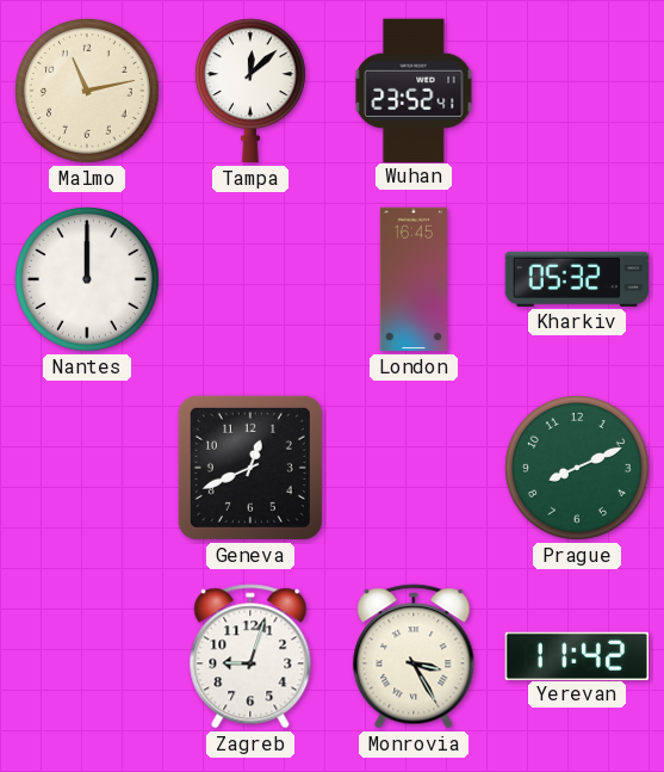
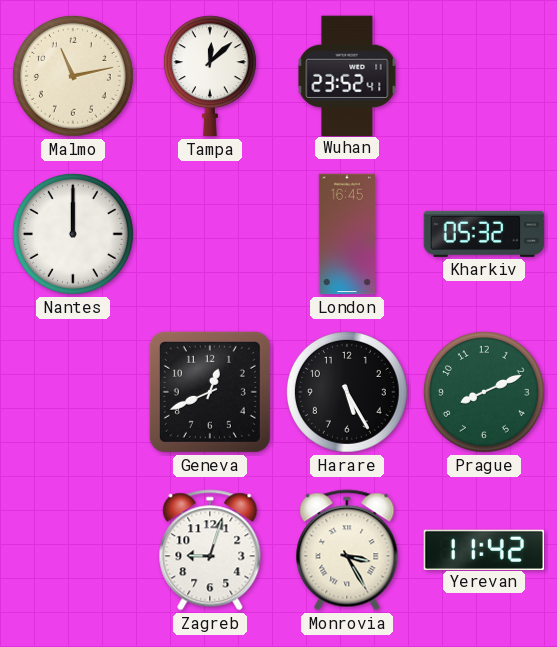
Harare: none -> 5:25 (347, 392)
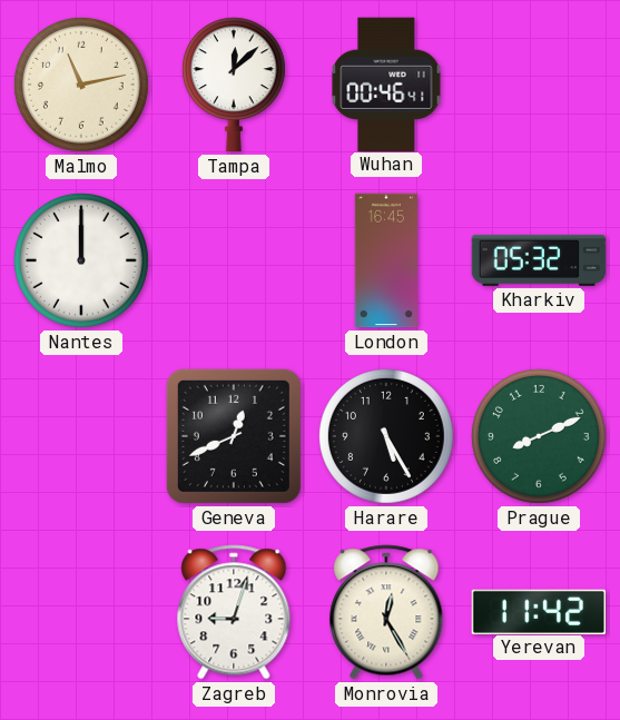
Wuhan: 23:52 -> 00:46 (386, 83)
Monrovia: 3:25 -> 12:25 (386, 612)
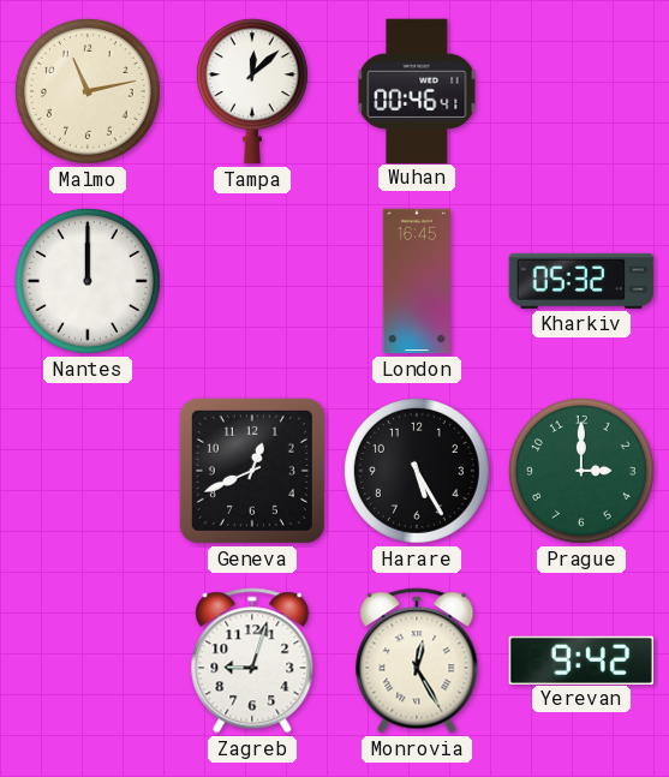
Prague: 8:11 -> 3:00 (581, 471)
Yerevan: 11:42 -> 9:42 (580, 659)
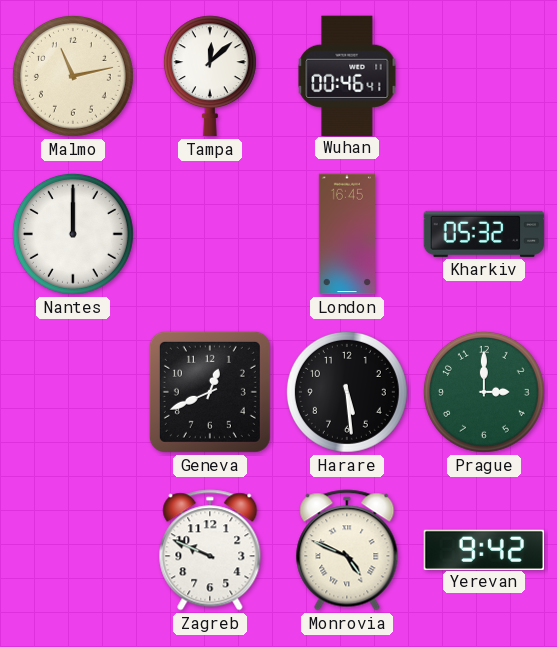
Harare: 5:25 -> 5:29 (347, 392)
Zagreb: 9:03 -> 9:49 (210, 550)
Monrovia: 12:25 -> 4:49 (347, 550)
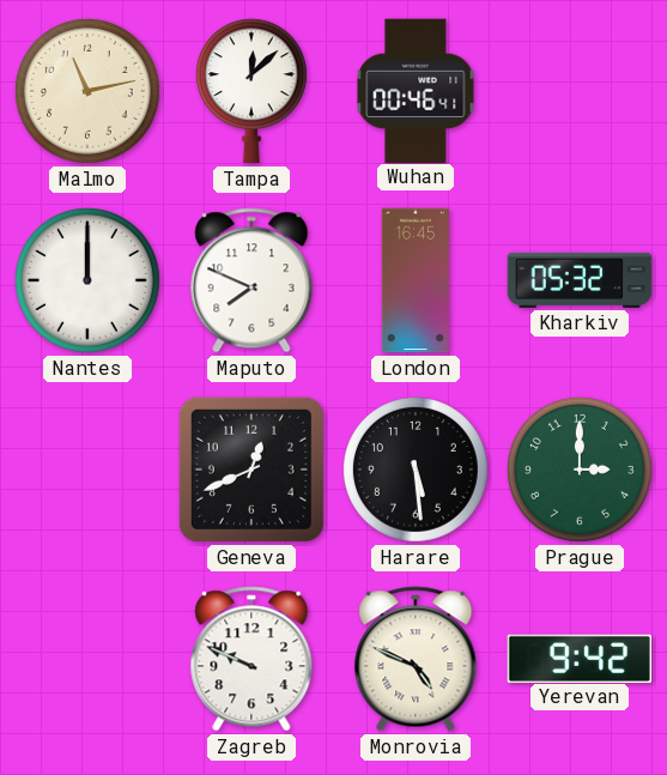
Maputo: none -> 7:49 (251, 280)
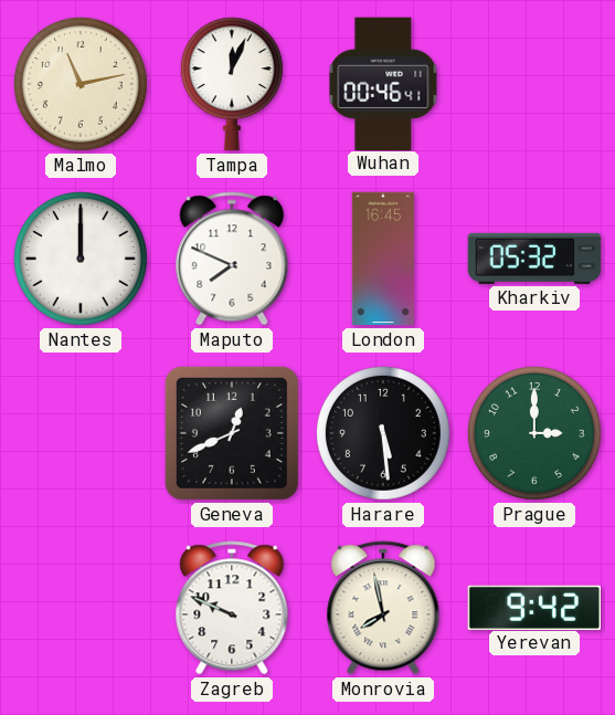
Tampa: 12:08 -> 12:04 (232, 84)
Monrovia: 4:49 -> 7:58 (383, 608)
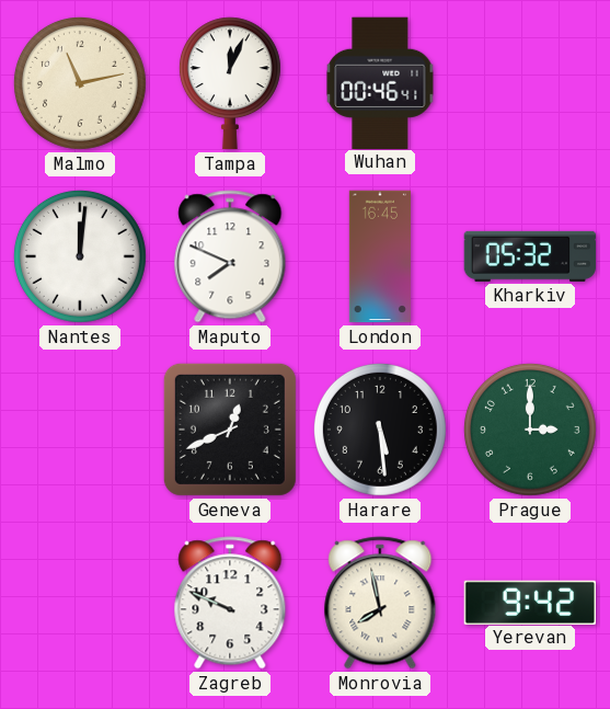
Nantes: 12:00 -> 12:01 (80, 256)
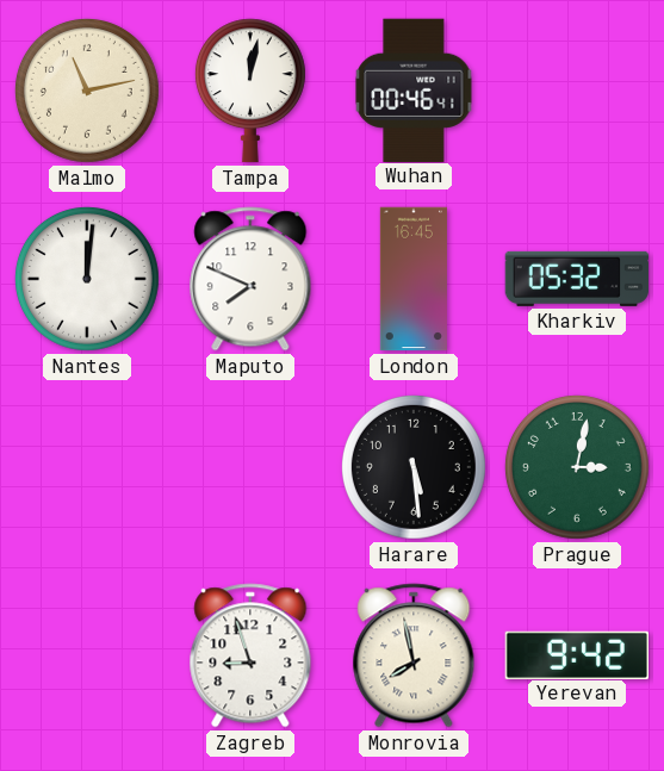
Tampa: 12:04 -> 12:02 (250, 91)
Geneva: 12:41 -> none (230, 430)
Prague: 3:00 -> 3:02 (577, 467)
Zagreb: 9:49 -> 8:57 (250, 655)
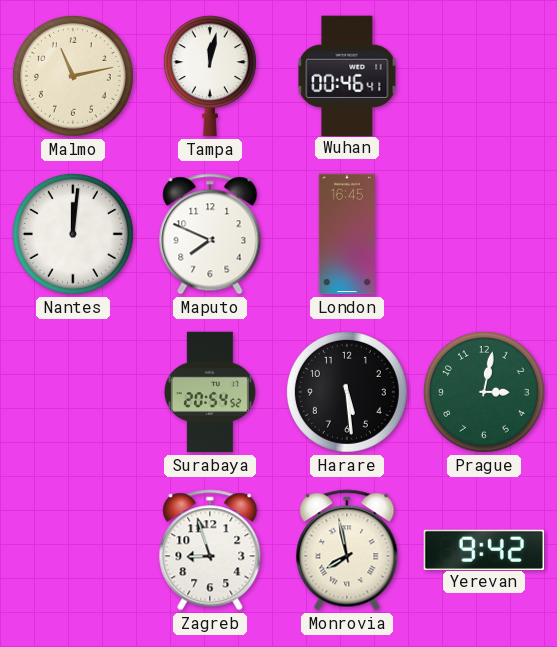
Kharkiv: 05:32 -> none (577, 279)
Surabaya: none -> 20:54 (210, 392)
